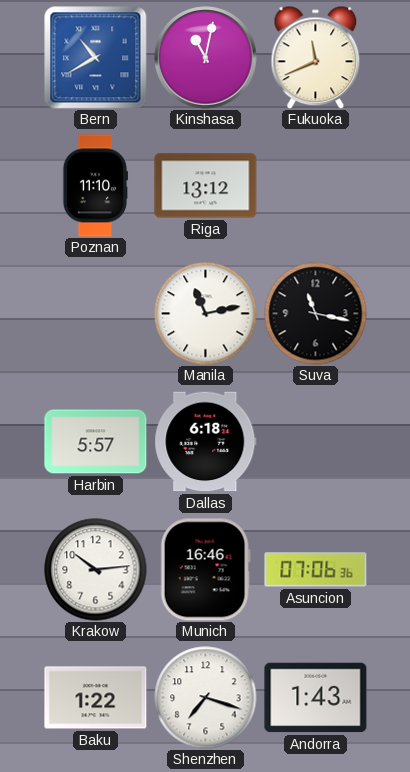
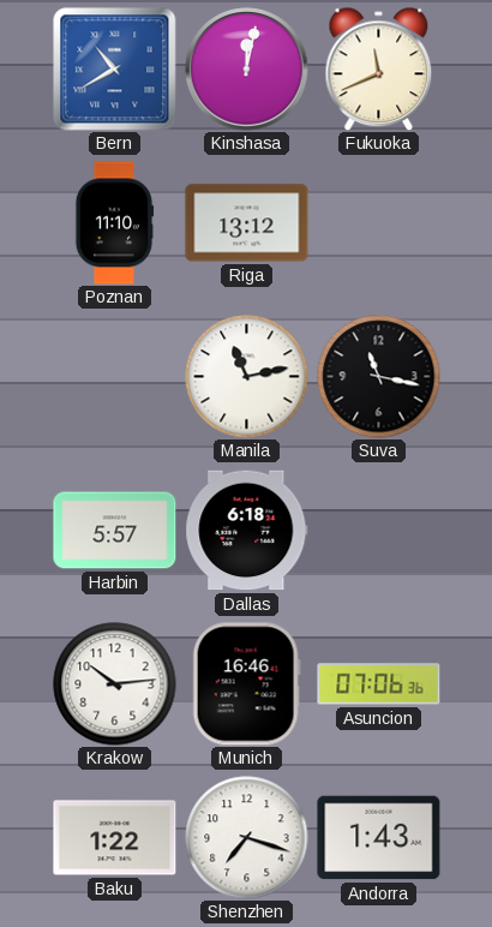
Kinshasa: 11:02 -> 12:02 (247, 70)
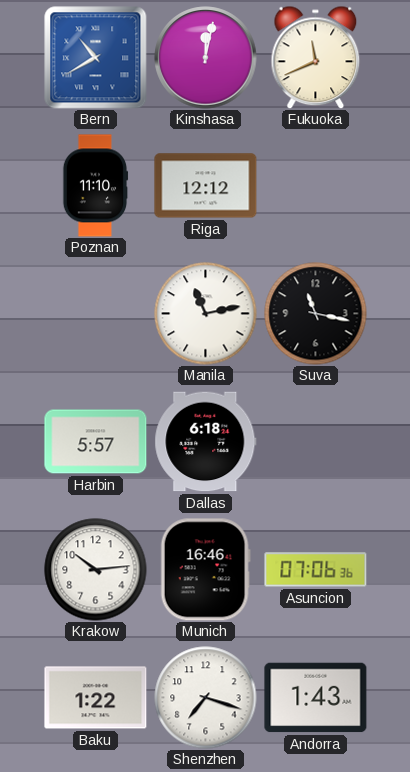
Riga: 13:12 -> 12:12 (206, 186)
